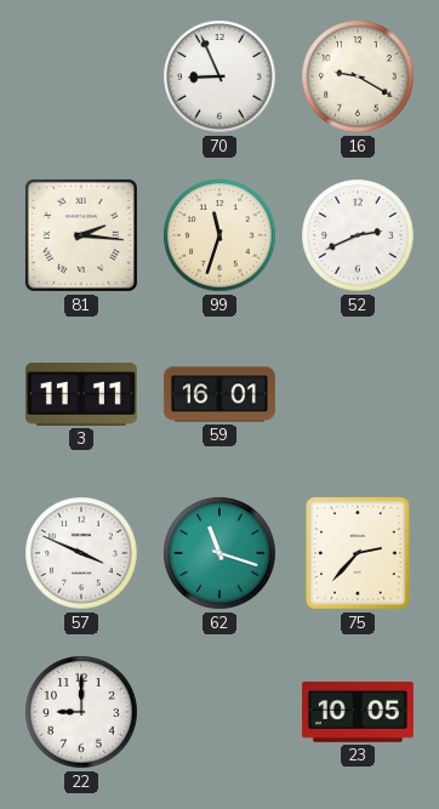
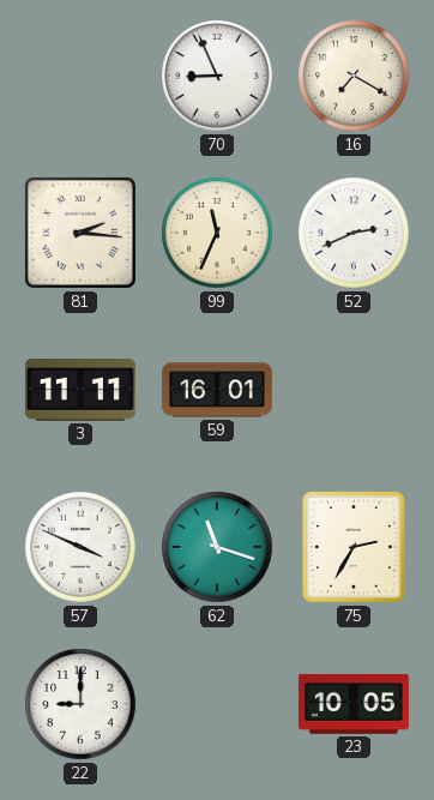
16: 9:20 -> 7:20 (354, 76)
99: 11:33 -> 11:34 (217, 233)
75: 2:37 -> 2:35 (355, 548)
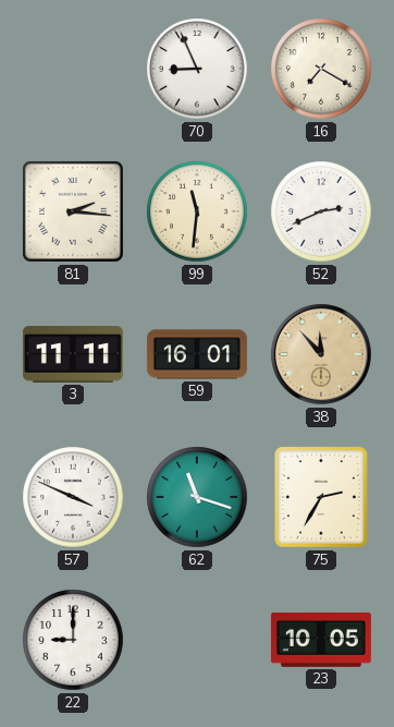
99: 11:34 -> 11:31 (197, 211)
38: none -> 11:53 (321, 354)
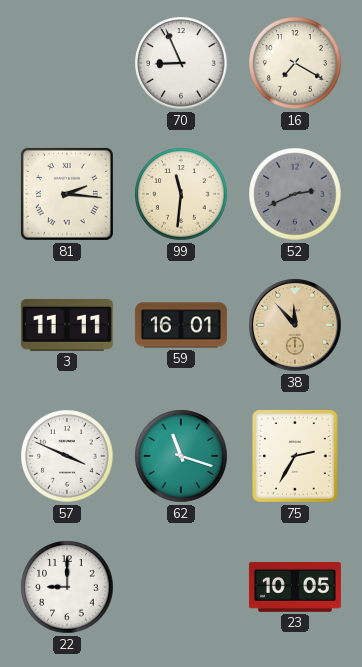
52 dial: white -> grey (295, 194)
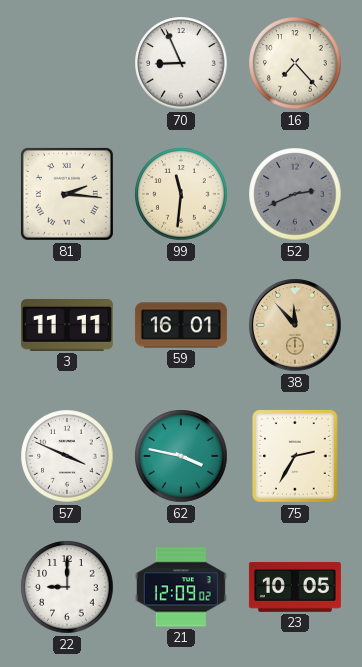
16: 7:20 -> 7:23 (295, 63)
62: 11:18 -> 3:47 (181, 456)
21: none -> 12:09 (181, 587)
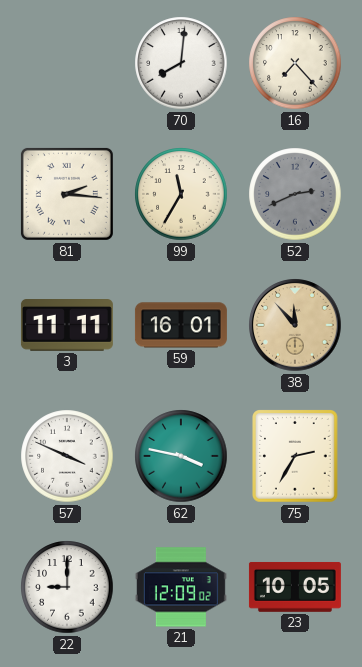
70: 8:56 -> 8:01 (181, 63)
99: 11:31 -> 11:35 (181, 194)
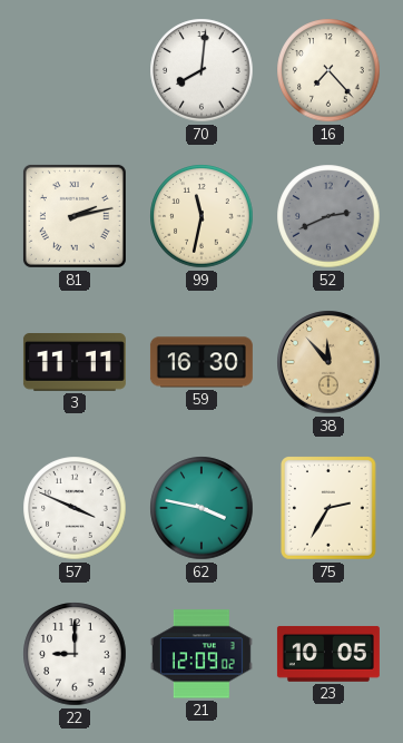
81: 2:16 -> 2:13 (75, 216)
99: 11:35 -> 11:32 (202, 216)
59: 16:01 -> 16:30 (202, 362)
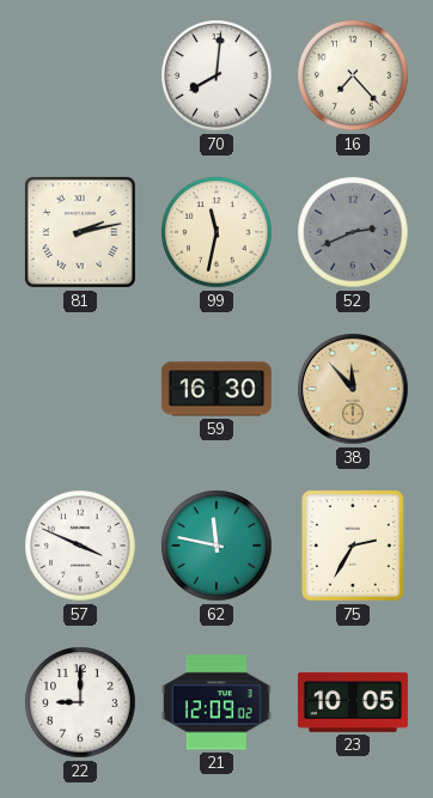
3: 11:11 -> none (75, 363)
62: 3:47 -> 11:47 (216, 546)
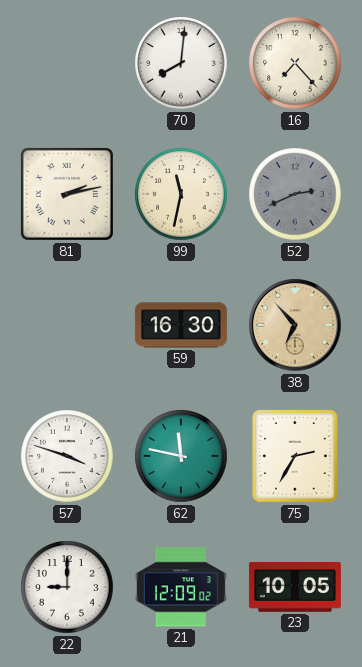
38: 11:53 -> 6:53 (295, 325)
57: 3:49 -> 3:48 (67, 456)
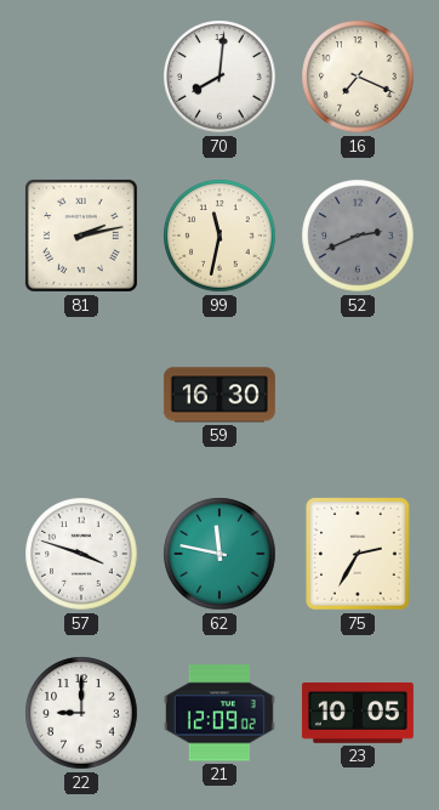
16: 7:23 -> 7:19 (358, 77)
38: 6:53 -> none (295, 325)
